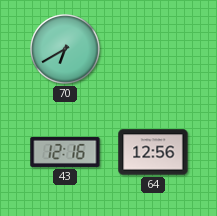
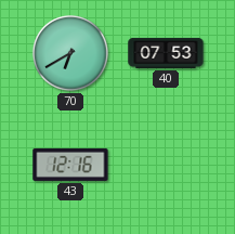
40: none -> 07:53 (166, 53)
64: 12:56 -> none (153, 152)
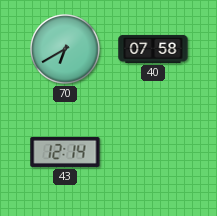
40: 07:53 -> 07:58 (153, 49)
43: 12:16 -> 12:14 (65, 152)
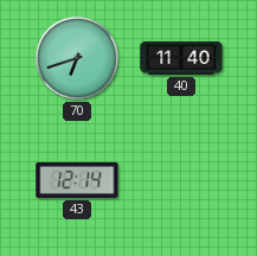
70: 6:40 -> 6:42 (77, 58)
40: 07:58 -> 11:40 (181, 58)
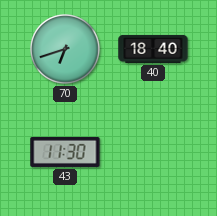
40: 11:40 -> 18:40 (153, 49)
43: 12:14 -> 11:30 (65, 152)
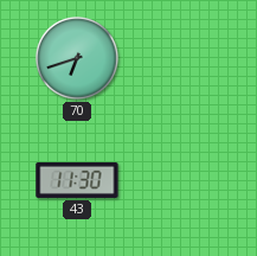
40: 18:40 -> none (153, 49)
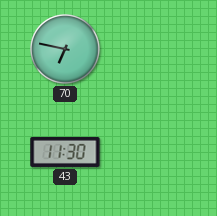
70: 6:42 -> 6:47 (65, 49)
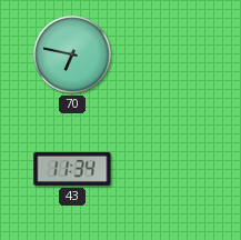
43: 11:30 -> 11:34 (72, 169)
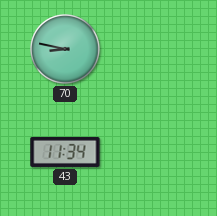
70: 6:47 -> 8:47 (65, 49)
